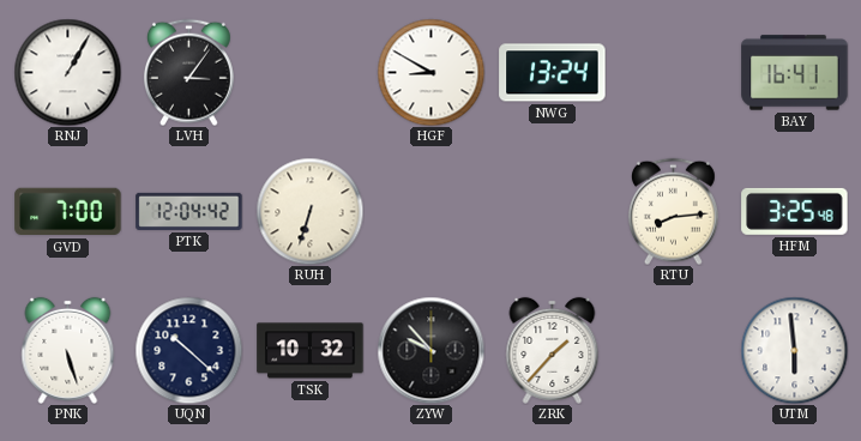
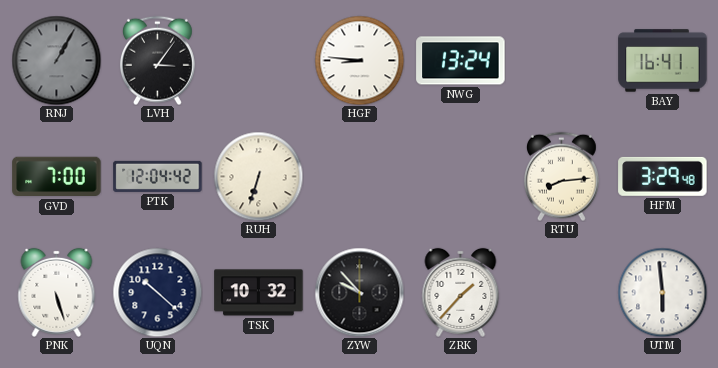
RNJ dial: white -> grey (56, 60)
HGF: 8:50 -> 8:46 (359, 60)
HFM: 3:25 -> 3:29 (663, 176)
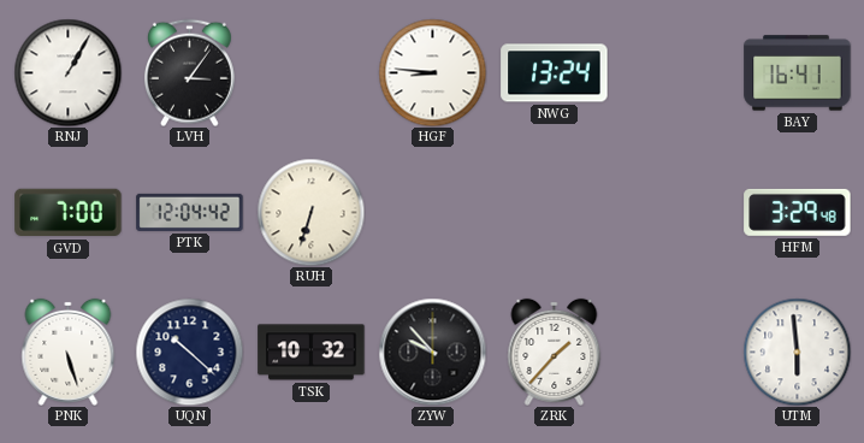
RNJ dial: grey -> white (67, 72)
RTU: 8:14 -> none (561, 176)
